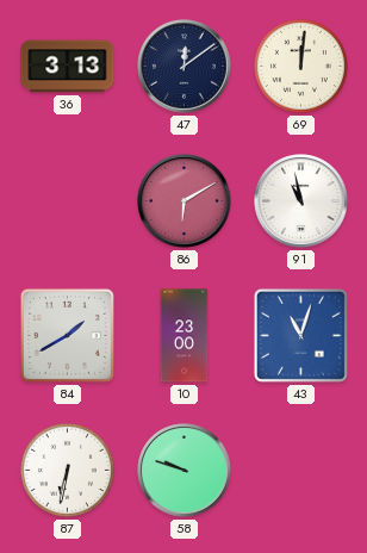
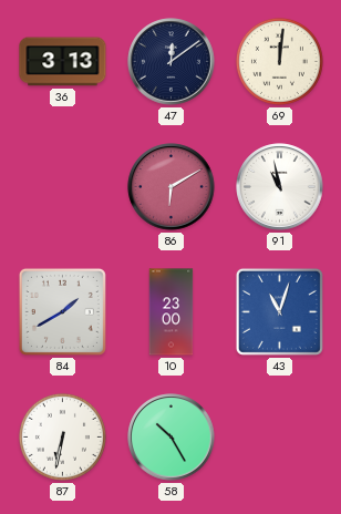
58: 9:48 -> 10:25 (172, 438)
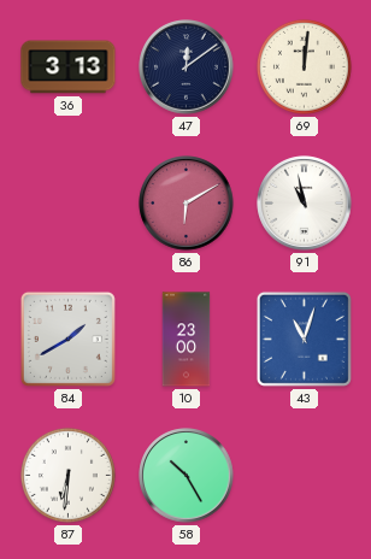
87: 6:32 -> 6:31 (67, 475)
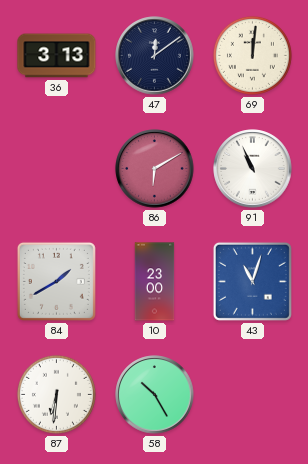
91: 10:58 -> 10:56 (253, 169)
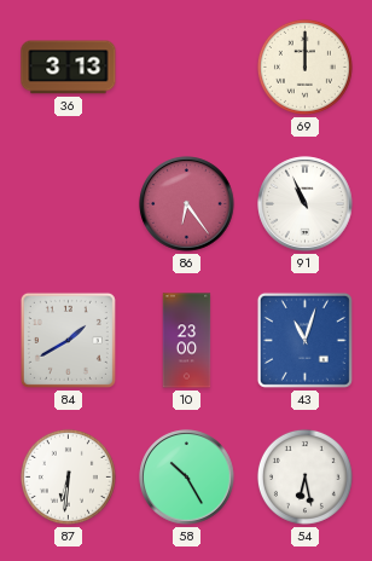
47: 12:09 -> none (155, 56)
69: 12:01 -> 12:00 (304, 66)
86: 6:10 -> 6:24 (187, 204)
54: none -> 6:28 (304, 476)
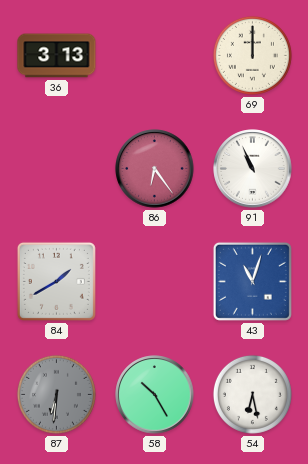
10: 23:00 -> none (187, 341)
87 dial: white -> grey (56, 394)
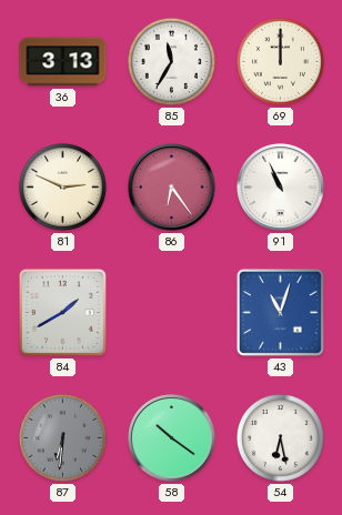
85: none -> 11:35 (171, 61)
81: none -> 2:49 (62, 186)
58: 10:25 -> 10:21 (172, 438)
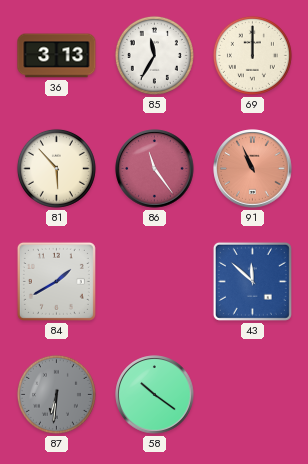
81: 2:49 -> 5:53 (56, 168)
86: 6:24 -> 11:24 (155, 169)
91 dial: white -> salmon (253, 169)
43: 11:03 -> 11:52 (252, 281)
54: 6:28 -> none (280, 437)
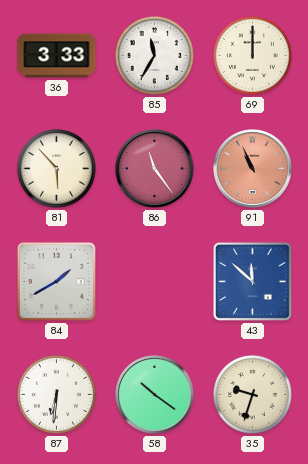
36: 3:13 -> 3:33 (57, 56)
87 dial: grey -> white (56, 394)
35: none -> 9:33 (252, 394)
